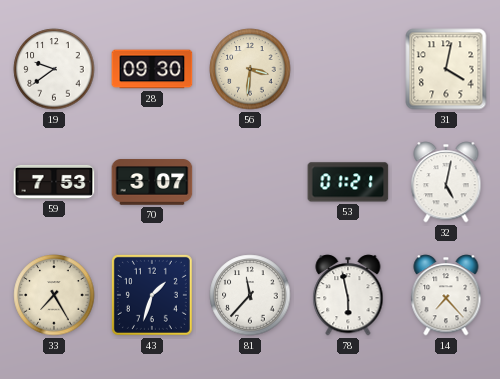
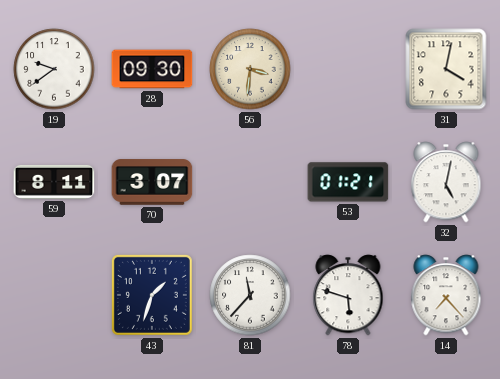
59: 7:53 -> 8:11 (54, 182)
33: 7:25 -> none (54, 295)
78: 5:58 -> 5:48 (348, 295)
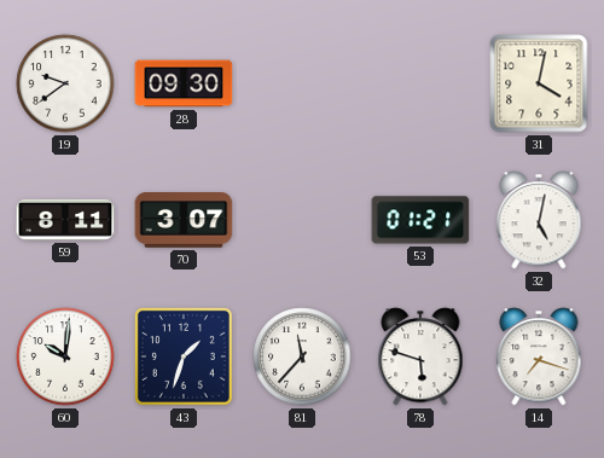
56: 3:31 -> none (250, 69)
60: none -> 10:01 (65, 356)
14: 7:23 -> 7:18 (539, 356)
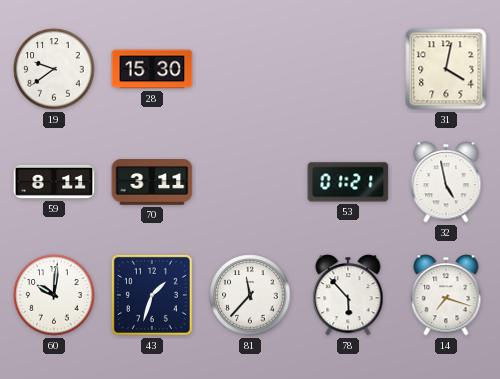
28: 09:30 -> 15:30 (152, 69)
70: 3:07 -> 3:11 (152, 182)
32: 5:02 -> 4:58 (446, 182)
78: 5:48 -> 5:53 (348, 295)
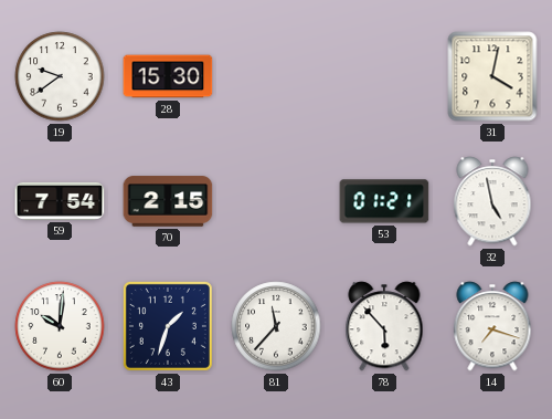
59: 8:11 -> 7:54 (60, 201)
70: 3:11 -> 2:15 (168, 201)
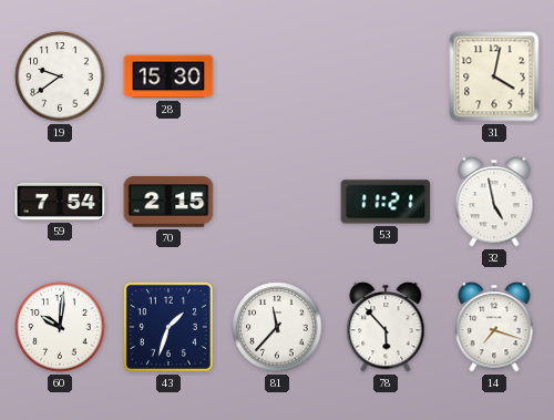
53: 01:21 -> 11:21 (386, 202)
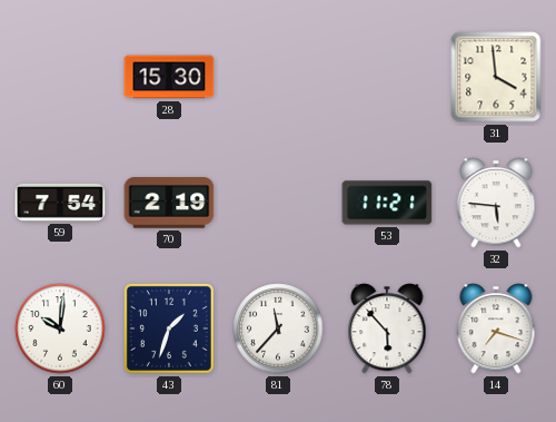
19: 9:39 -> none (60, 76)
31: 4:02 -> 3:59 (496, 77)
70: 2:15 -> 2:19 (169, 203)
32: 4:58 -> 5:46 (496, 203)
